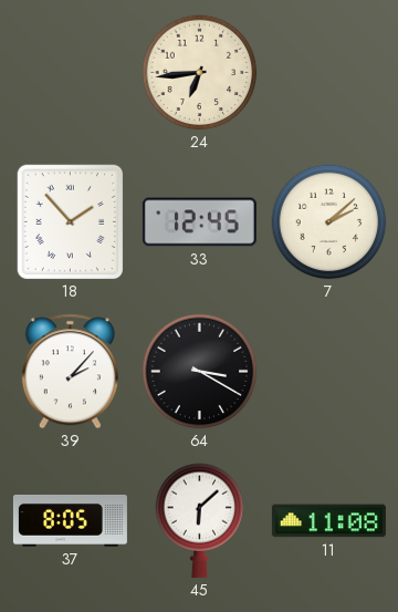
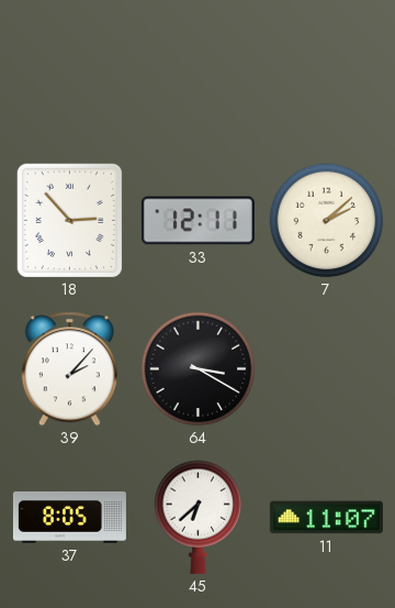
24: 6:44 -> none (200, 73)
18: 1:53 -> 2:53 (69, 221)
33: 12:45 -> 12:11 (198, 221)
45: 6:08 -> 6:38 (199, 517)
11: 11:08 -> 11:07 (326, 518)
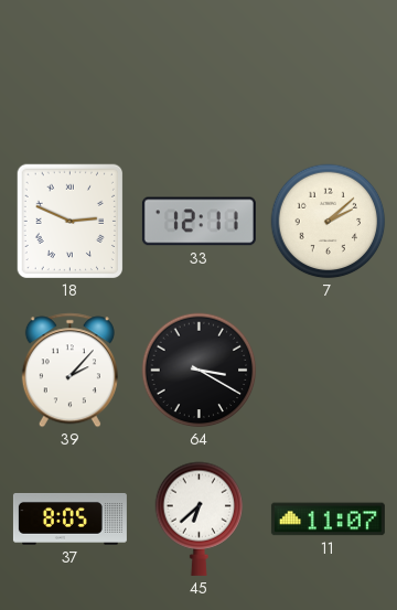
18: 2:53 -> 2:49 (69, 222)
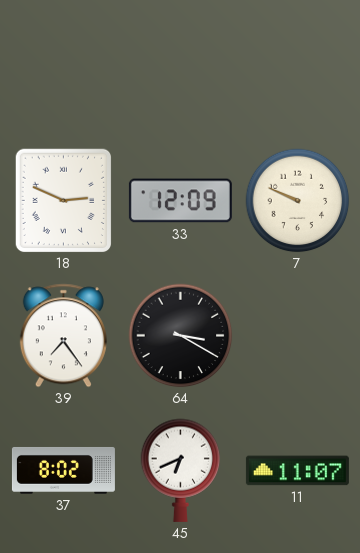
33: 12:11 -> 12:09 (180, 201)
7: 2:08 -> 9:49 (298, 201)
39: 2:07 -> 7:24 (63, 336)
37: 8:05 -> 8:02 (63, 470)
45: 6:38 -> 6:41 (181, 470)
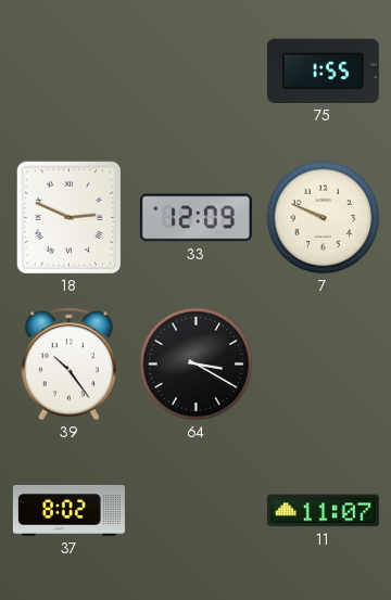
75: none -> 1:55 (323, 71)
39: 7:24 -> 10:24 (68, 365)
45: 6:41 -> none (181, 470)
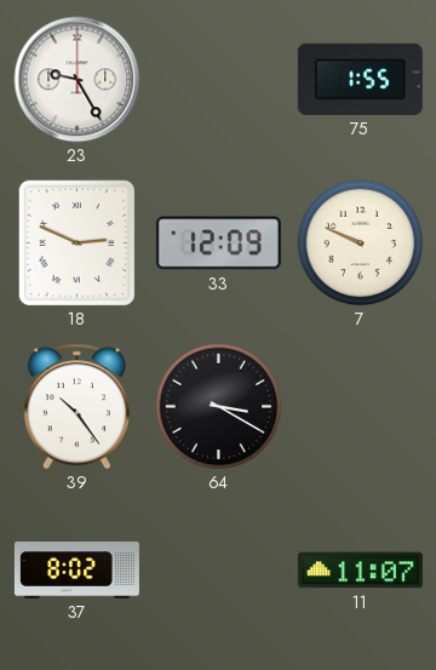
23: none -> 9:25 (78, 80)
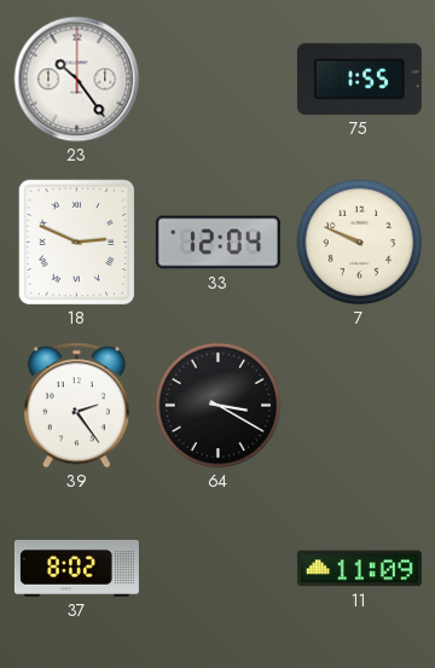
23: 9:25 -> 10:24 (77, 80)
33: 12:09 -> 12:04 (217, 243)
39: 10:24 -> 2:24 (76, 406)
11: 11:07 -> 11:09 (359, 569)
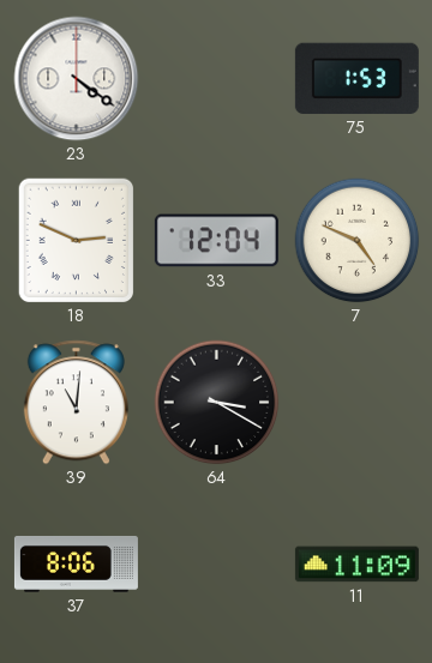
23: 10:24 -> 4:21 (77, 79)
75: 1:55 -> 1:53 (356, 78)
7: 9:49 -> 4:49 (358, 241)
39: 2:24 -> 11:01 (76, 403)
37: 8:02 -> 8:06 (76, 563)
